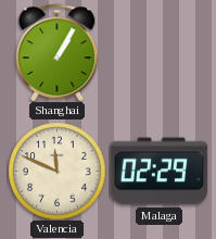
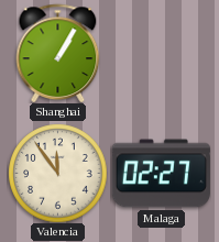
Valencia: 11:49 -> 11:54 (57, 173)
Malaga: 02:29 -> 02:27 (161, 174)
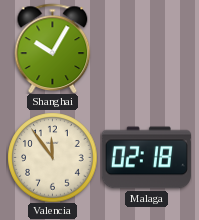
Shanghai: 1:05 -> 10:05 (53, 48)
Malaga: 02:27 -> 02:18 (146, 158)
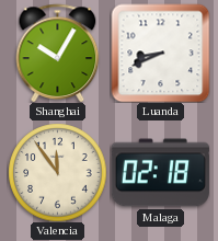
Luanda: none -> 8:41 (160, 53)
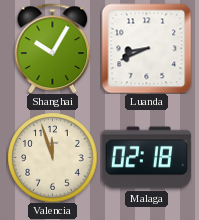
Valencia: 11:54 -> 11:57 (52, 157)
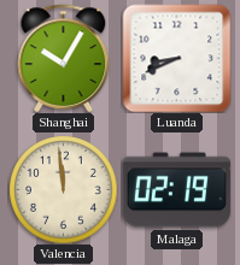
Valencia: 11:57 -> 11:59 (63, 189)
Malaga: 02:18 -> 02:19 (176, 190)
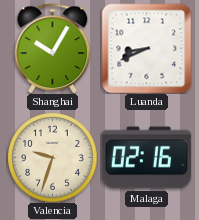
Valencia: 11:59 -> 9:33 (52, 157)
Malaga: 02:19 -> 02:16 (146, 158)
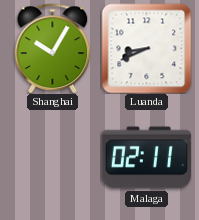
Valencia: 9:33 -> none (52, 157)
Malaga: 02:16 -> 02:11 (146, 158)
